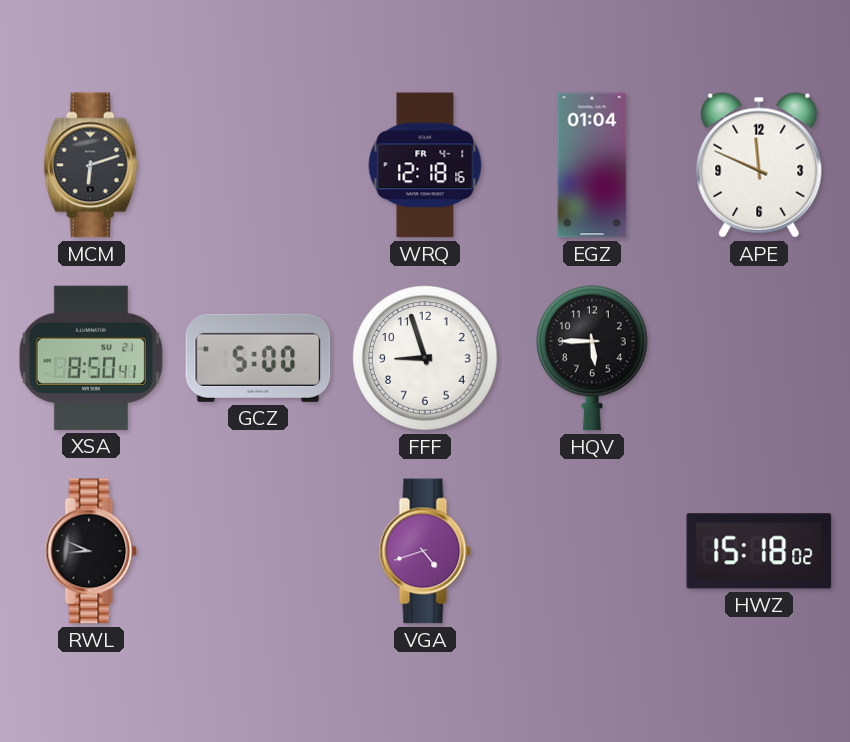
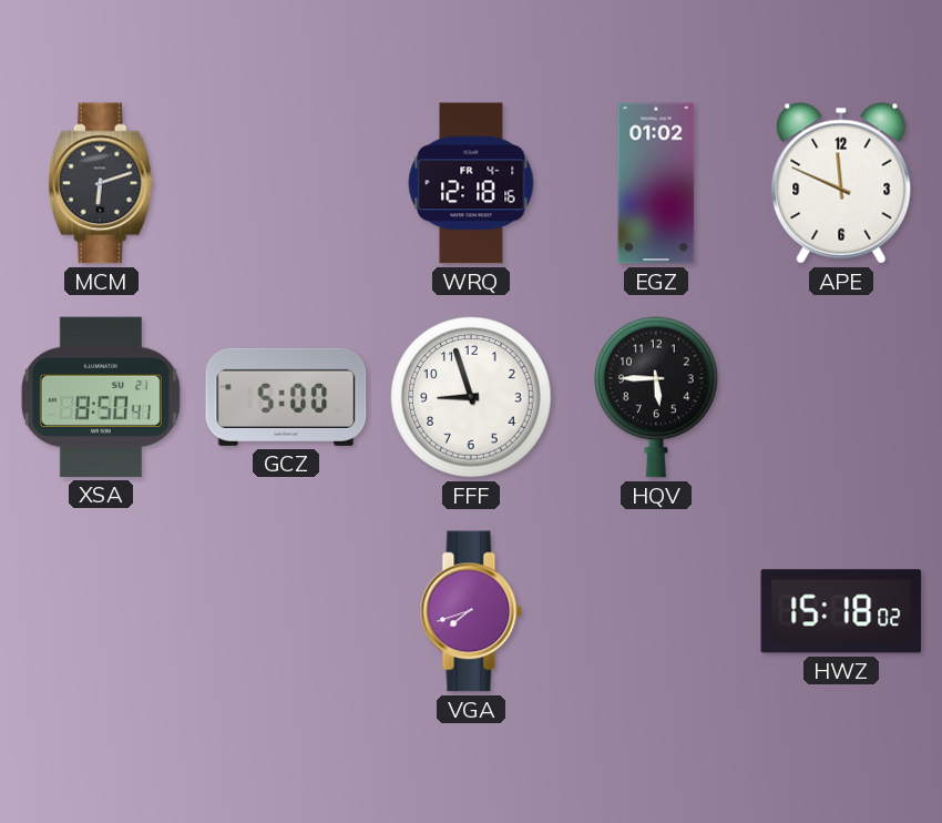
EGZ: 01:04 -> 01:02 (656, 183)
RWL: 8:49 -> none (91, 551)
VGA: 4:42 -> 7:42 (471, 611)
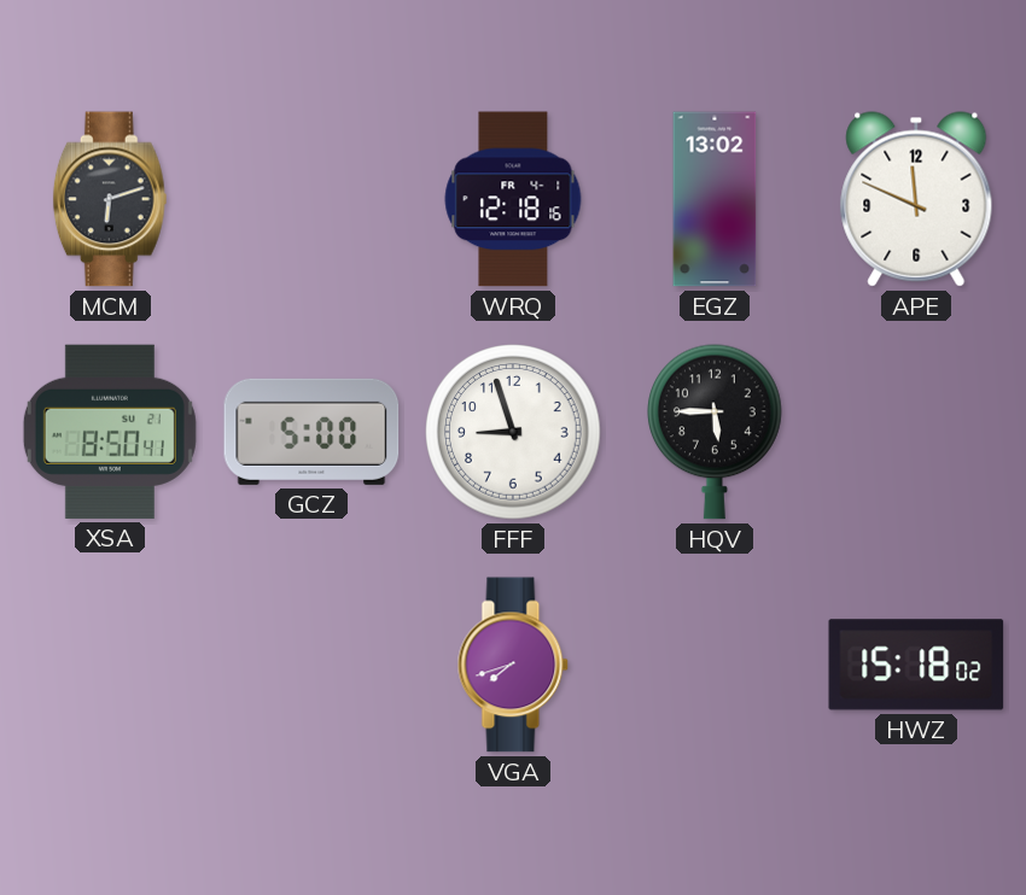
EGZ: 01:02 -> 13:02 (715, 199)
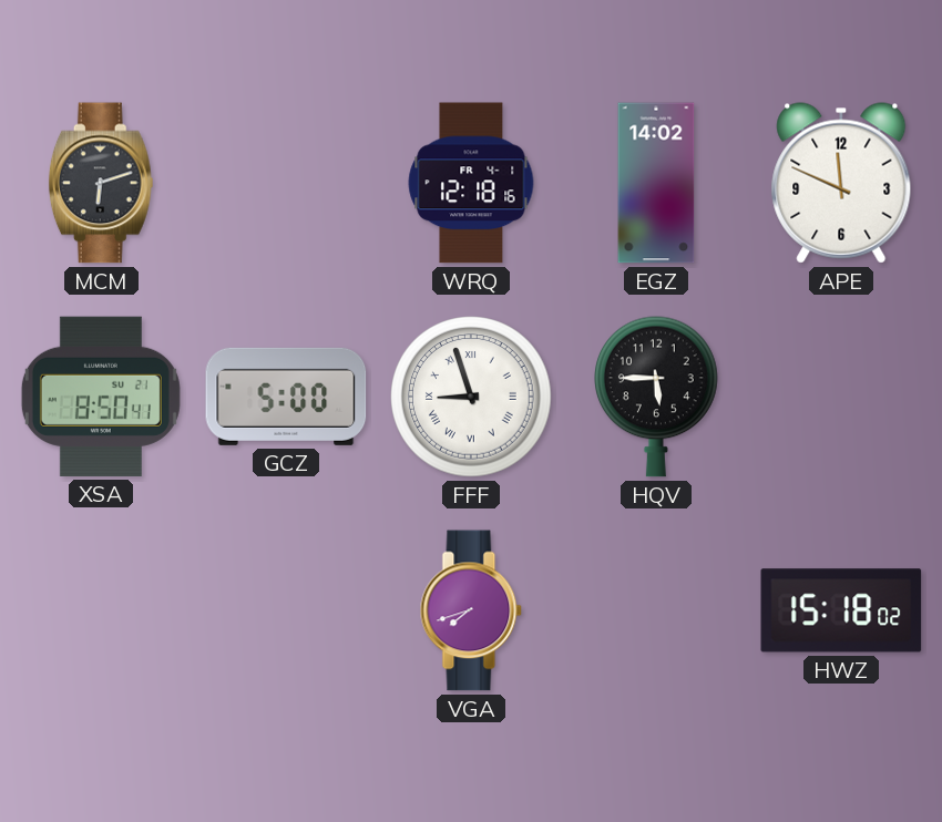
EGZ: 13:02 -> 14:02 (656, 183)
FFF numerals: Arabic -> Roman (471, 397)
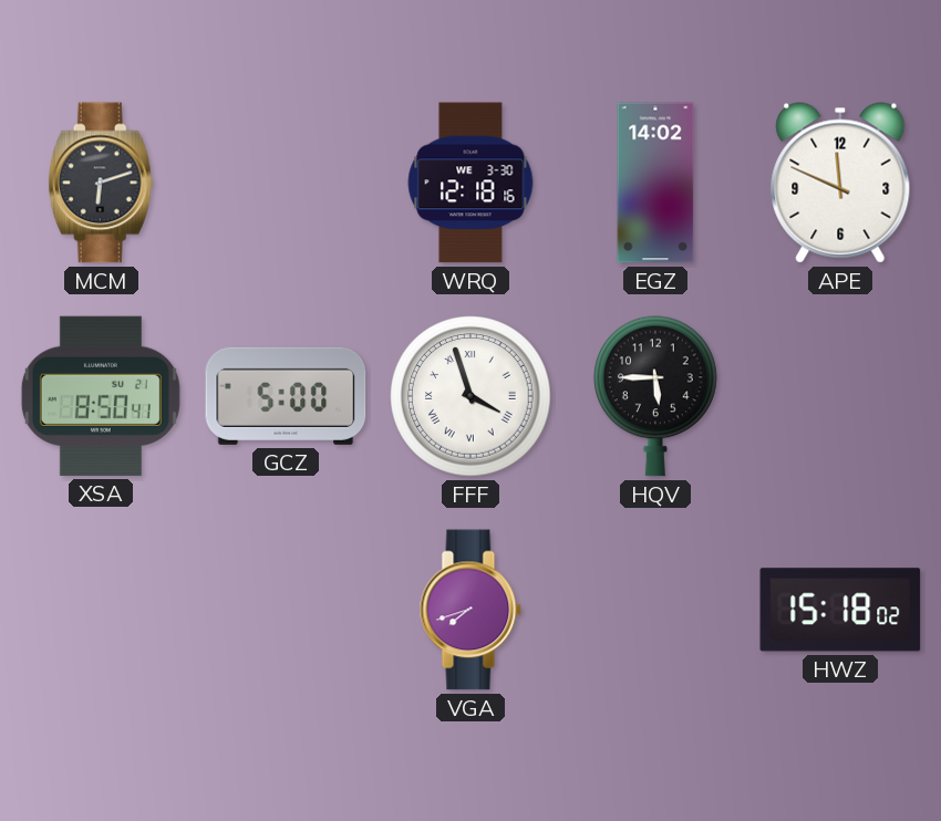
WRQ date: FR 4-1 -> WE 3-30 (471, 183)
FFF: 8:57 -> 3:57 (471, 396)
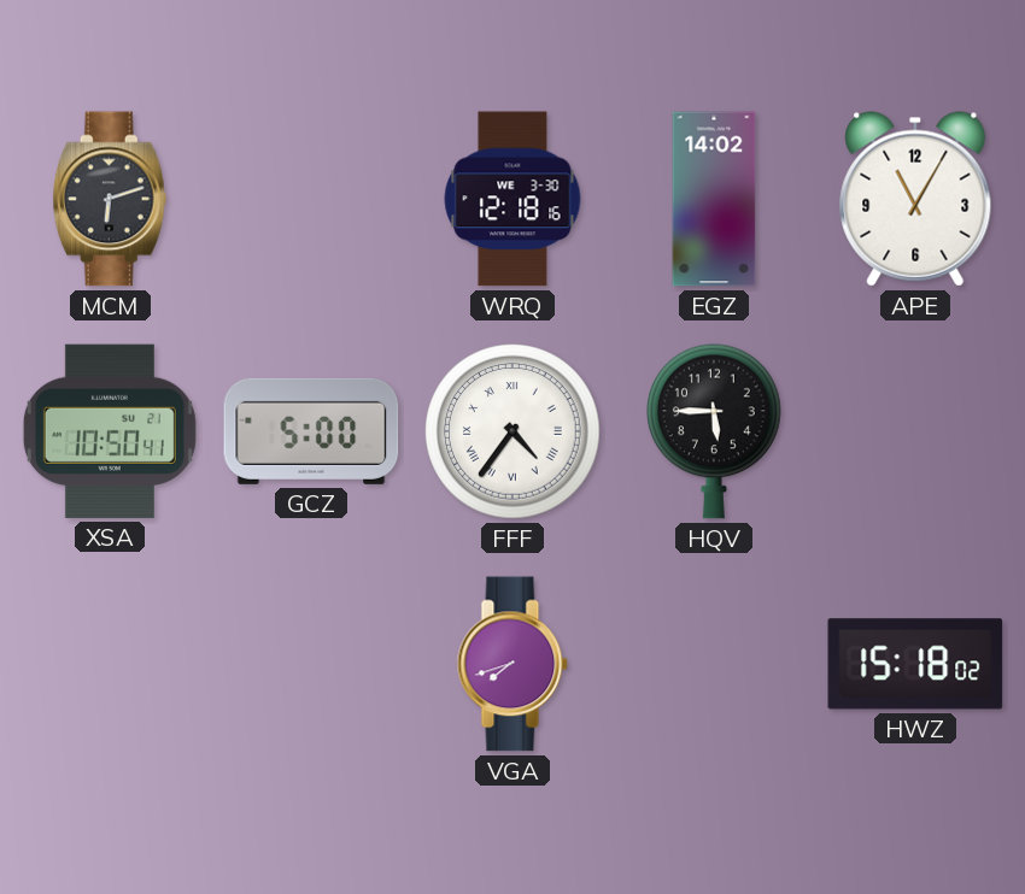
APE: 11:49 -> 11:05 (915, 199)
XSA: 8:50 -> 10:50 (110, 431)
FFF: 3:57 -> 4:36 (512, 431)
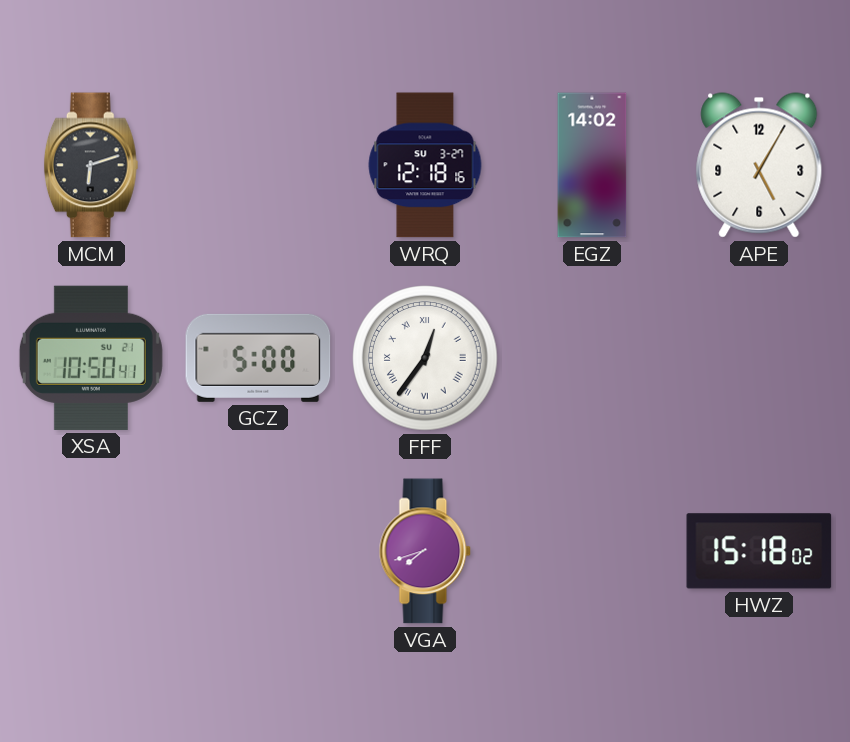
WRQ date: WE 3-30 -> SU 3-27 (425, 165)
APE: 11:05 -> 5:05 (759, 165)
FFF: 4:36 -> 12:36 (425, 358)
HQV: 5:45 -> none (715, 431)
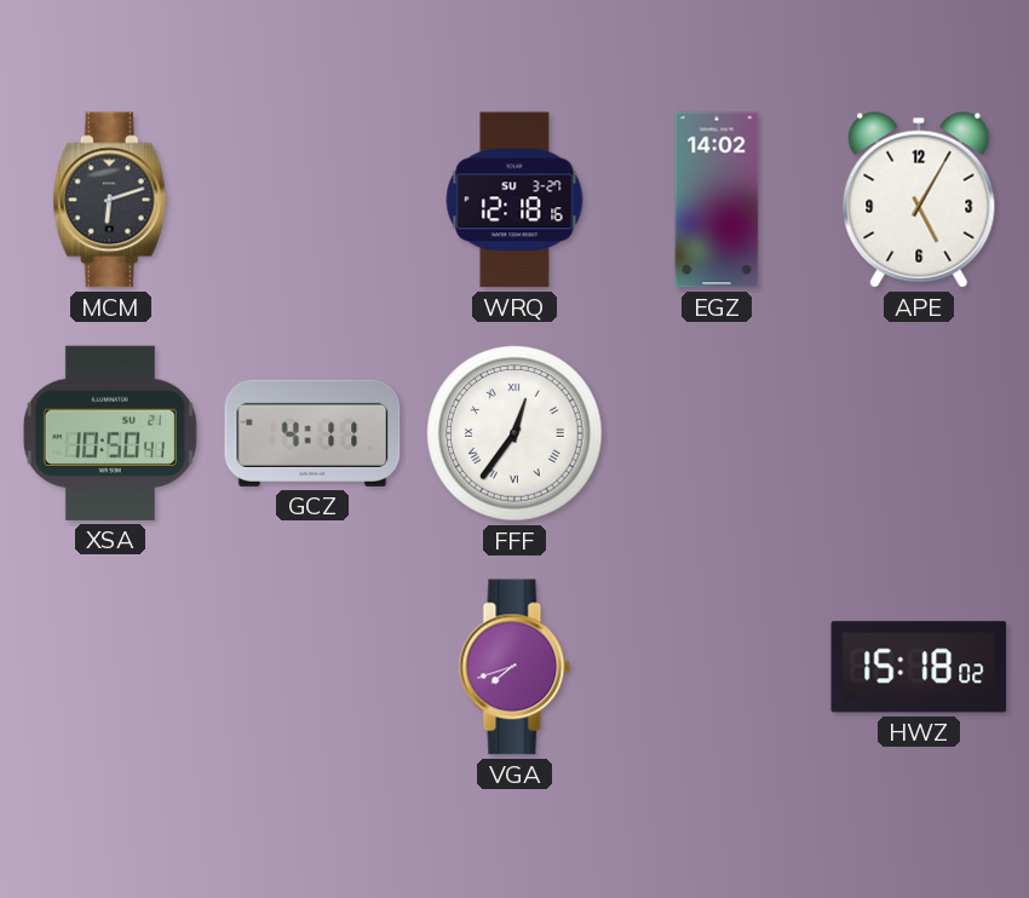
GCZ: 5:00 -> 4:11 (312, 433)
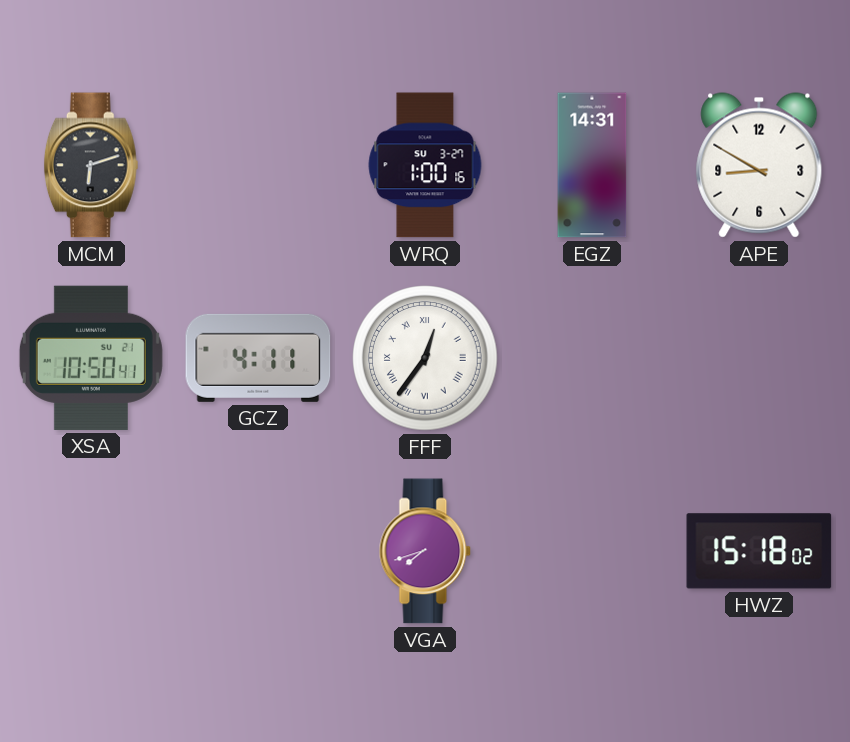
WRQ: 12:18 -> 1:00 (425, 165)
EGZ: 14:02 -> 14:31 (592, 165)
APE: 5:05 -> 8:50 (759, 165)
